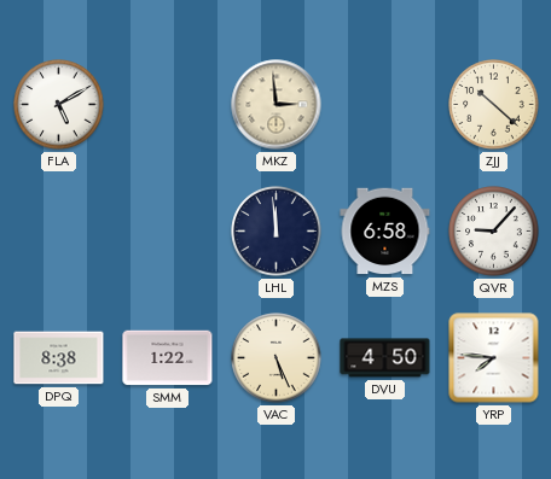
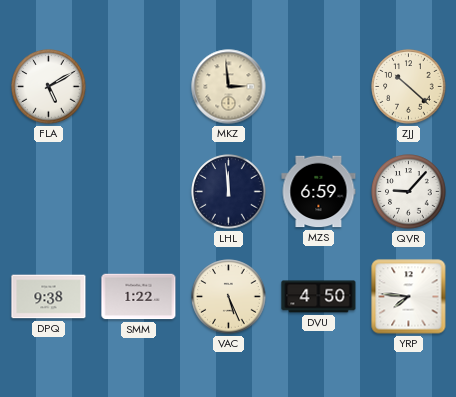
MZS: 6:58 -> 6:59 (319, 192)
DPQ: 8:38 -> 9:38 (49, 297)
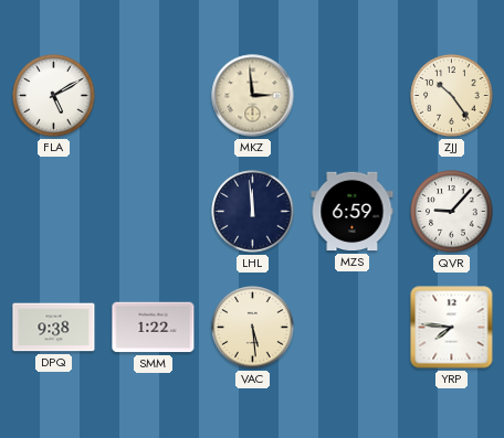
ZJJ: 10:22 -> 10:24 (452, 96)
VAC: 5:26 -> 5:29 (253, 328)
DVU: 4:50 -> none (319, 297)
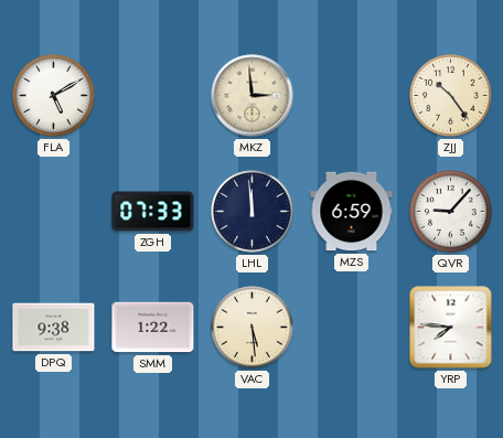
ZGH: none -> 07:33 (153, 212)
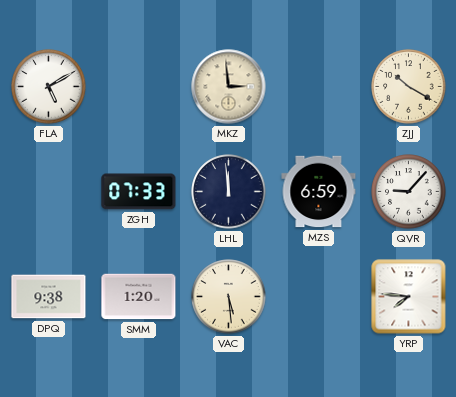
ZJJ: 10:24 -> 10:20 (409, 87)
SMM: 1:22 -> 1:20 (139, 297)
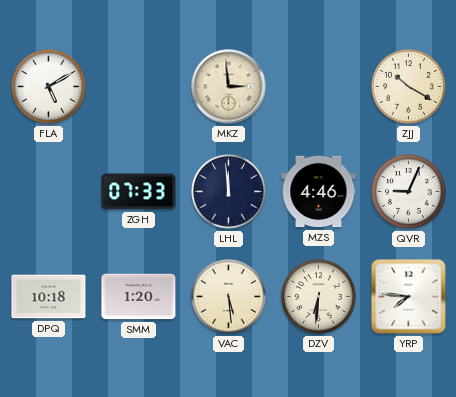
MZS: 6:59 -> 4:46 (319, 192)
QVR: 9:07 -> 9:04 (409, 192)
DPQ: 9:38 -> 10:18 (49, 297)
DZV: none -> 6:31 (319, 297)
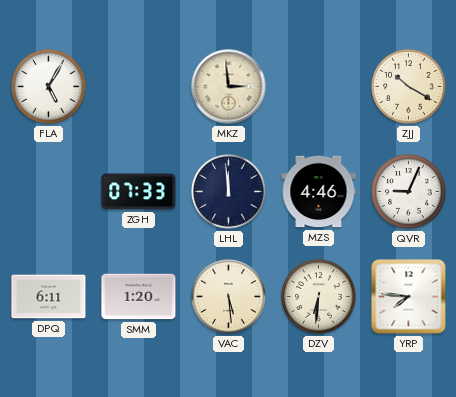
FLA: 5:10 -> 5:05 (49, 87)
DPQ: 10:18 -> 6:11 (49, 297)
